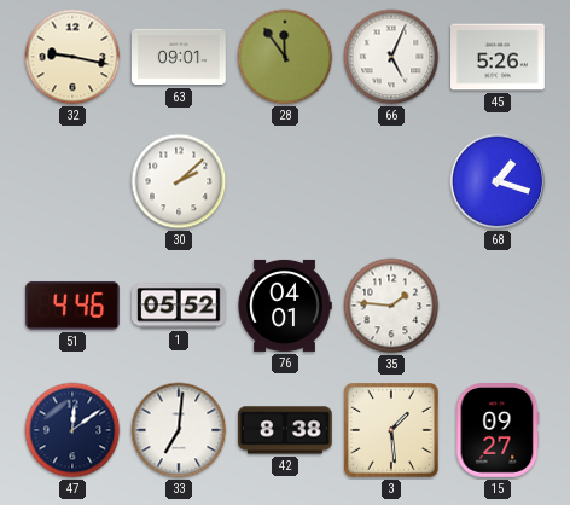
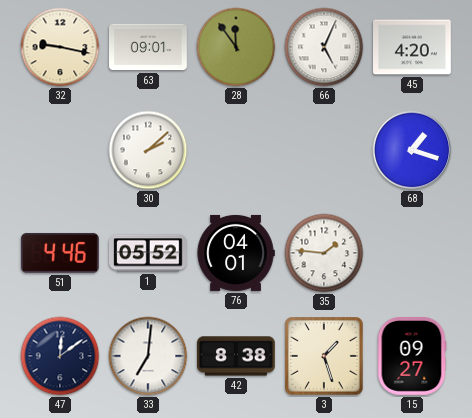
45: 5:26 -> 4:20 (413, 47)
3: 1:29 -> 1:27 (325, 357)
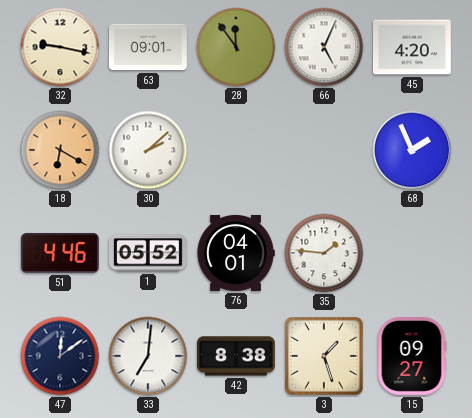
18: none -> 6:20 (60, 150)
68: 1:18 -> 1:56 (412, 150)
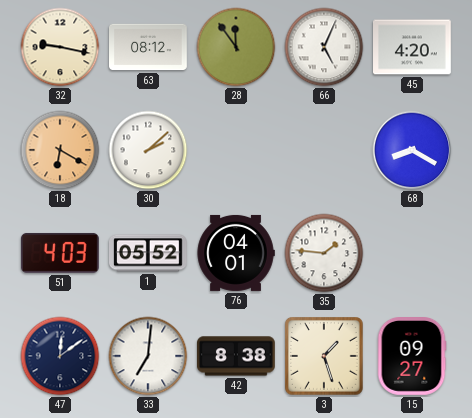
63: 09:01 -> 08:12 (149, 47)
68: 1:56 -> 8:20 (412, 150)
51: 4:46 -> 4:03 (60, 253)
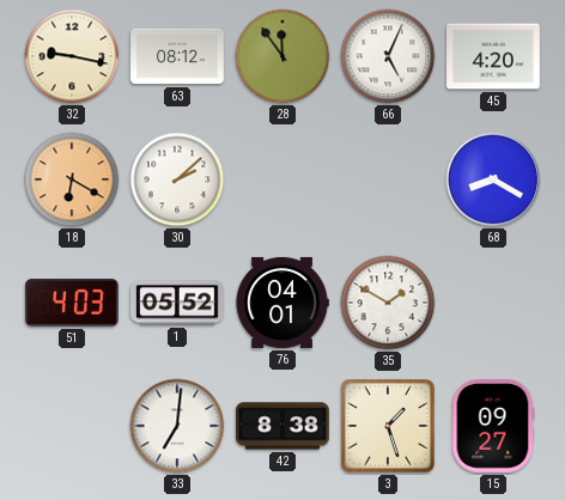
35: 1:46 -> 1:50 (388, 303)
47: 12:09 -> none (60, 356)
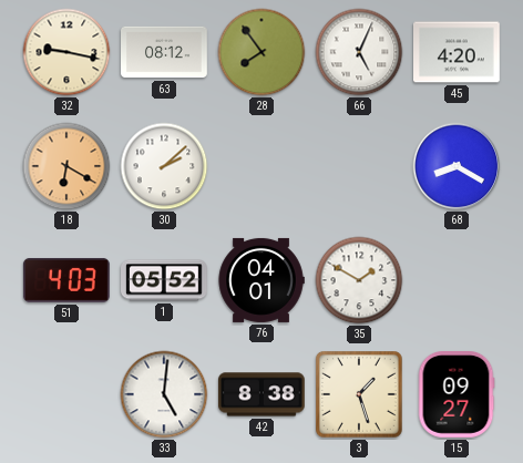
28: 11:54 -> 7:54 (261, 52)
33: 7:01 -> 5:01 (164, 394)
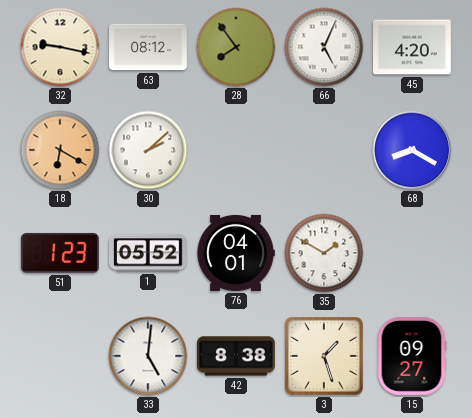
51: 4:03 -> 1:23 (60, 253)
